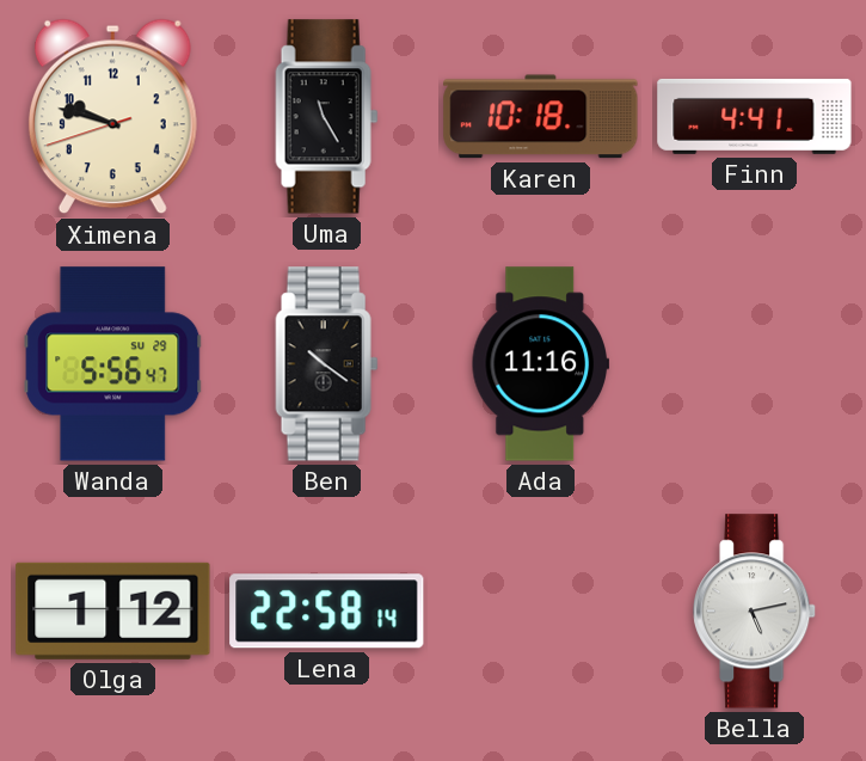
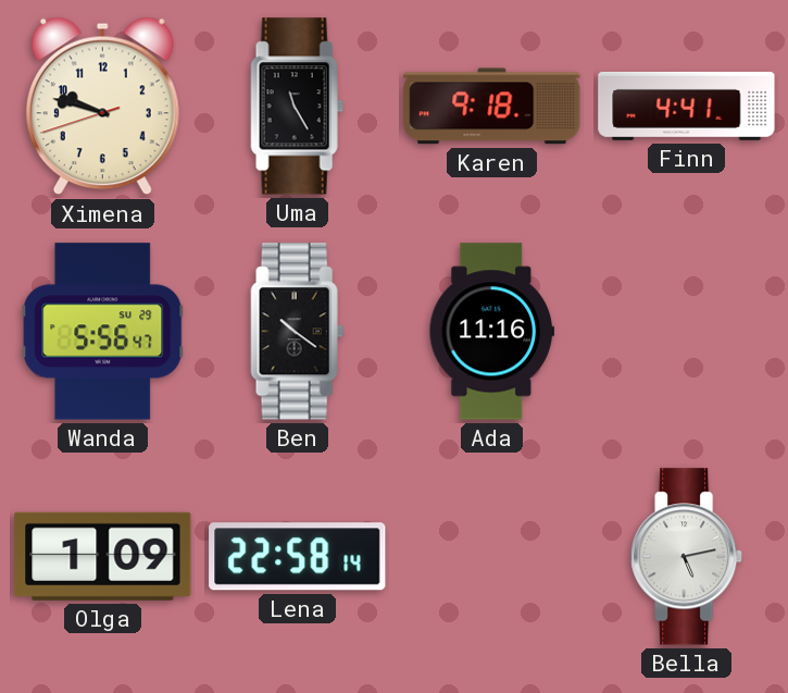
Karen: 10:18 -> 9:18 (492, 107)
Olga: 1:12 -> 1:09 (103, 556)
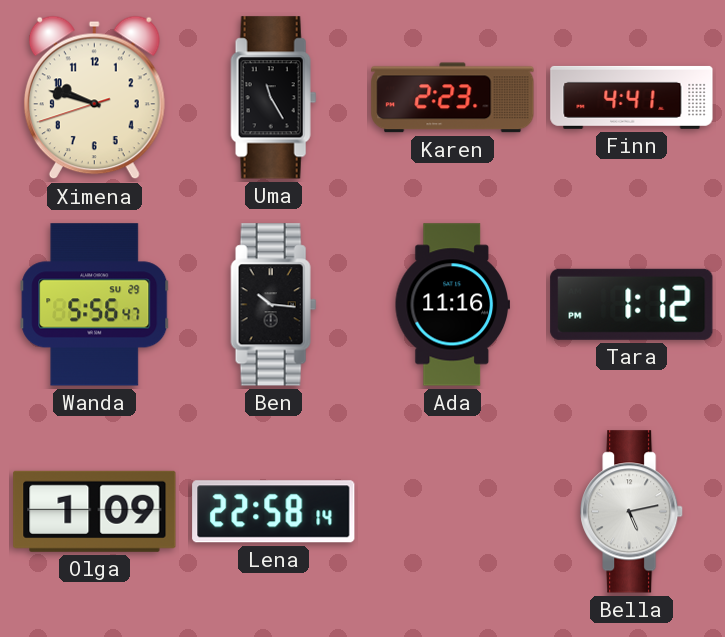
Karen: 9:18 -> 2:23 (453, 98)
Ben: 10:21 -> 10:16 (274, 305)
Tara: none -> 1:12 (632, 304)
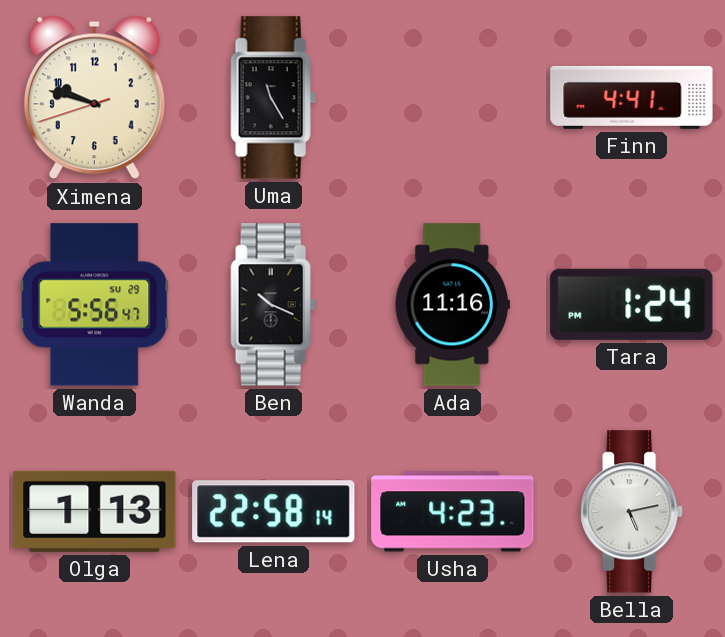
Karen: 2:23 -> none (453, 98)
Ben: 10:16 -> 10:19 (274, 305)
Tara: 1:12 -> 1:24 (632, 304)
Olga: 1:09 -> 1:13 (95, 511)
Usha: none -> 4:23 (453, 512)
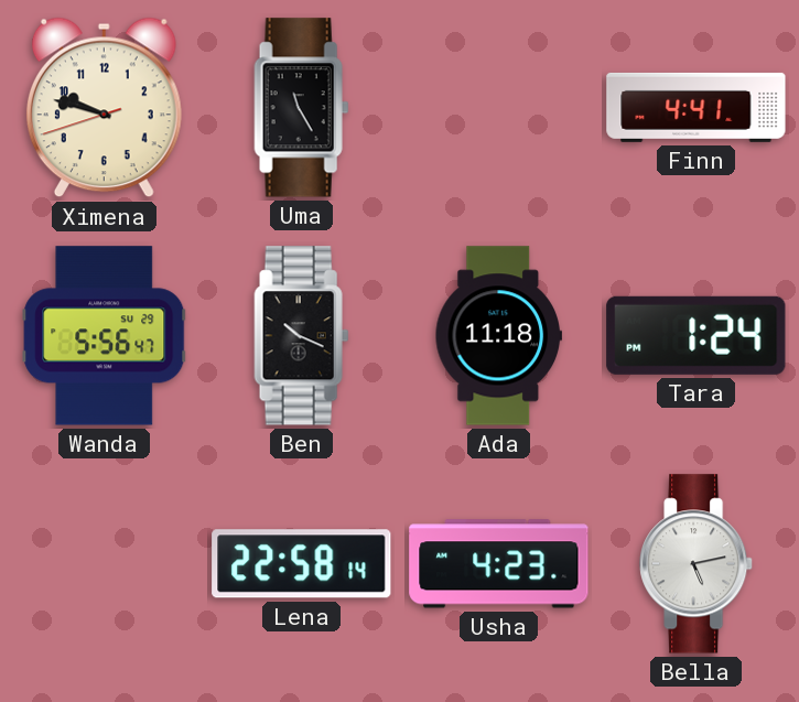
Ada: 11:16 -> 11:18 (498, 336)
Olga: 1:13 -> none (95, 511)
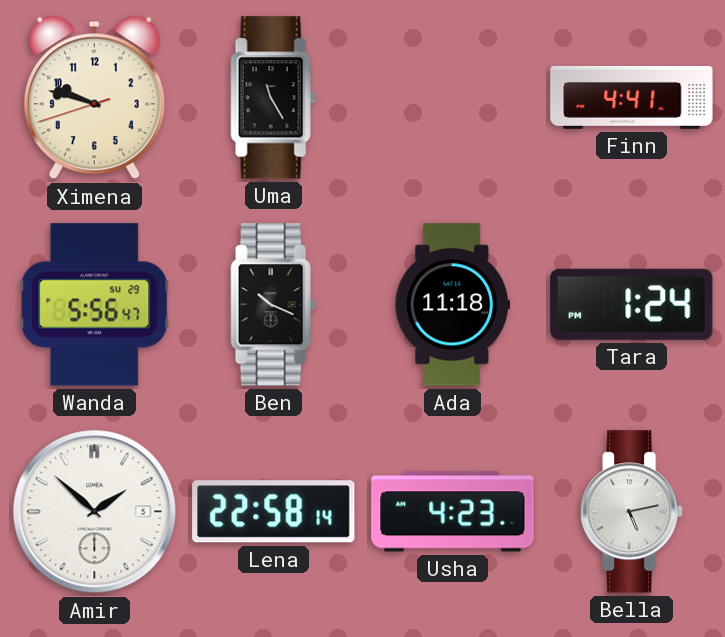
Amir: none -> 1:52 (95, 512)
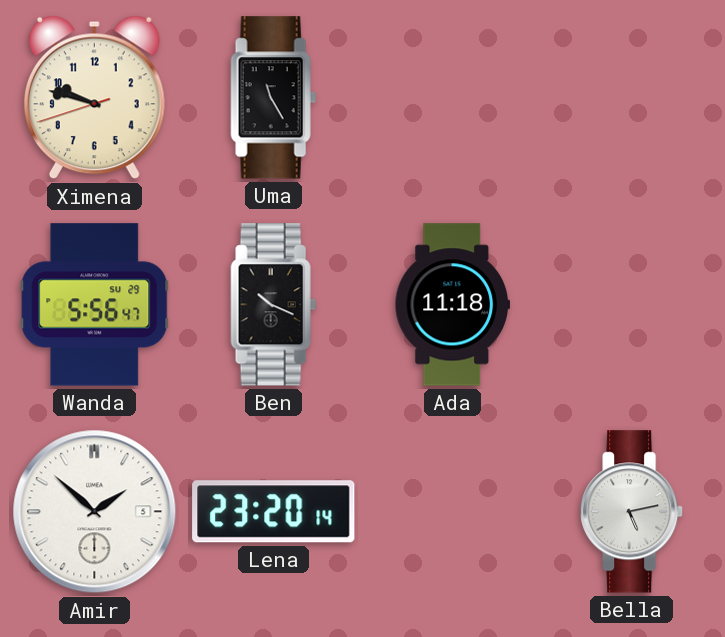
Finn: 4:41 -> none (632, 97)
Tara: 1:24 -> none (632, 304)
Lena: 22:58 -> 23:20 (274, 512)
Usha: 4:23 -> none (453, 512)
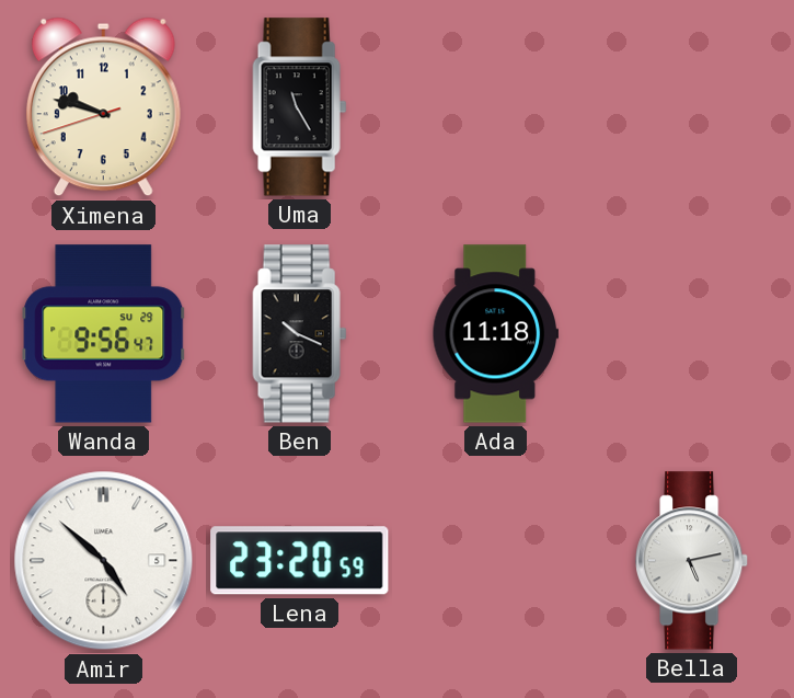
Wanda: 5:56 -> 9:56 (104, 334)
Amir: 1:52 -> 4:52 (104, 561)
Lena: 23:20:14 -> 23:20:59 (300, 561)
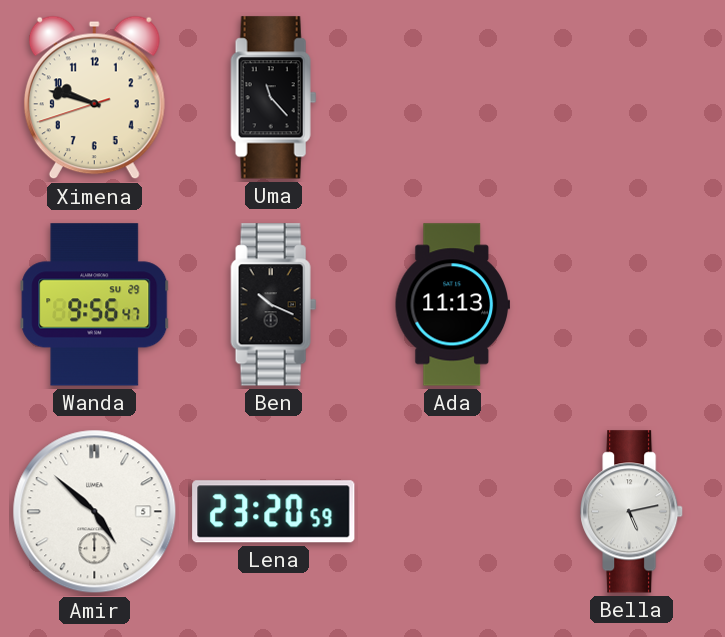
Uma: 11:25 -> 11:23 (274, 98)
Ada: 11:18 -> 11:13 (452, 305)
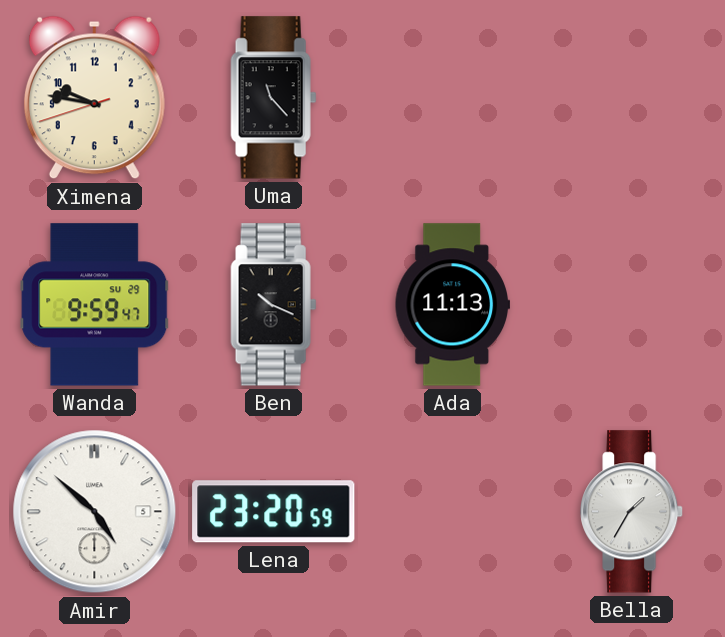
Ximena: 9:47 -> 9:46 (94, 98)
Wanda: 9:56 -> 9:59 (95, 305)
Bella: 5:13 -> 1:35 (632, 512)
